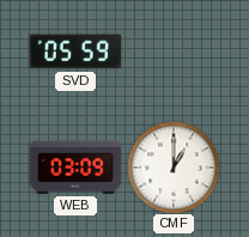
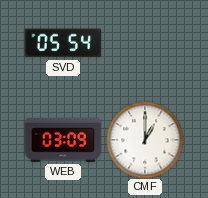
SVD: 05:59 -> 05:54 (63, 43)
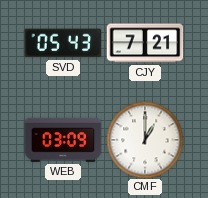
SVD: 05:54 -> 05:43 (63, 43)
CJY: none -> 7:21 (145, 43)
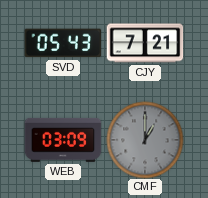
CMF dial: white -> grey (145, 140)
